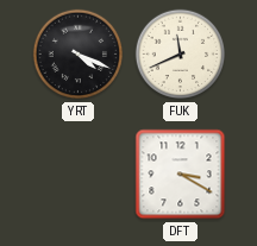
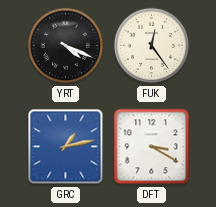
FUK: 11:41 -> 12:24 (152, 46)
GRC: none -> 1:13 (66, 147)
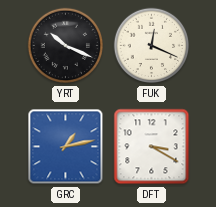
YRT: 4:19 -> 10:19 (66, 46)
FUK: 12:24 -> 12:19 (152, 46)
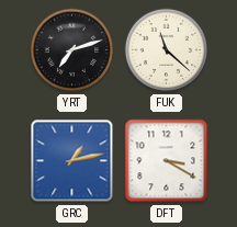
YRT: 10:19 -> 7:12 (72, 50)
FUK: 12:19 -> 11:22 (167, 50)
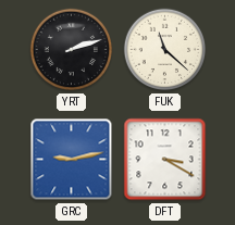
YRT: 7:12 -> 2:12 (72, 50)
GRC: 1:13 -> 9:13 (72, 160)
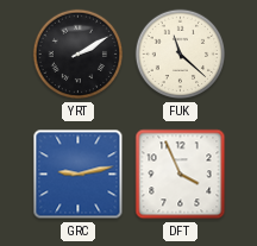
YRT: 2:12 -> 2:10 (79, 55)
DFT: 3:20 -> 3:56 (181, 175)
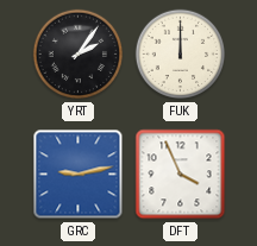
YRT: 2:10 -> 2:06 (79, 55)
FUK: 11:22 -> 12:00 (181, 55)
